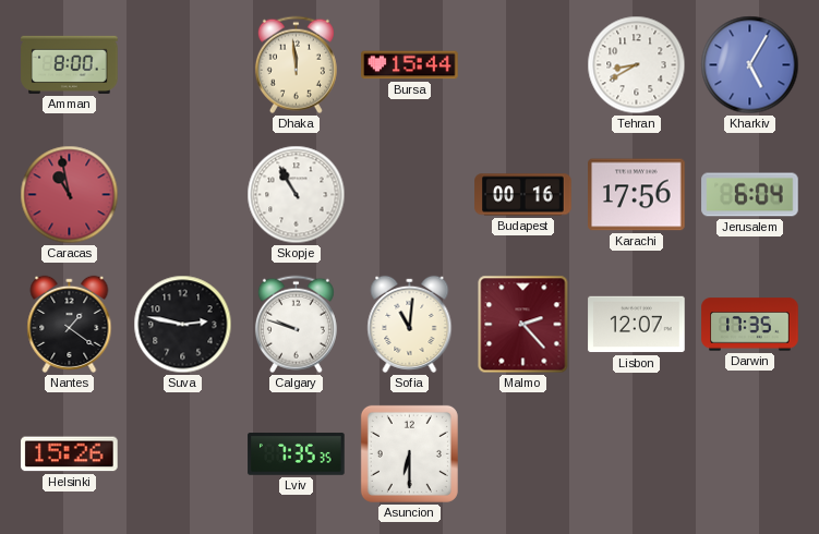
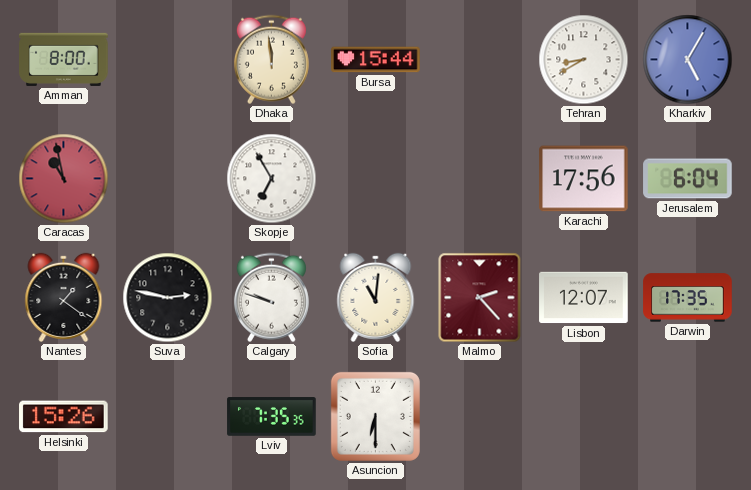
Skopje: 10:55 -> 6:55 (272, 179)
Budapest: 00:16 -> none (523, 195)
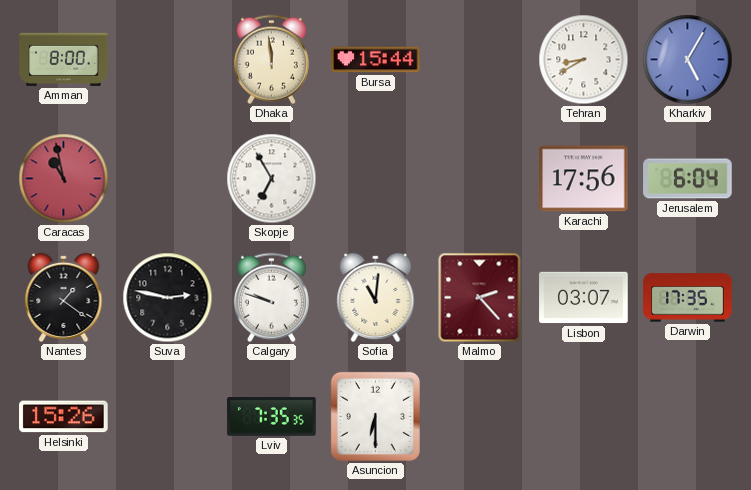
Lisbon: 12:07 -> 03:07 (584, 298)
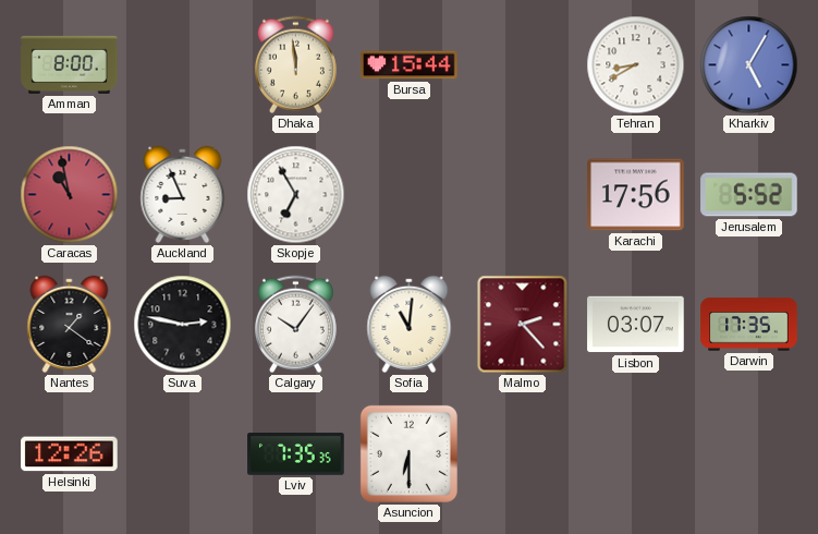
Auckland: none -> 8:56 (183, 194)
Jerusalem: 6:04 -> 5:52 (749, 195)
Calgary: 9:48 -> 10:06 (295, 325)
Helsinki: 15:26 -> 12:26 (70, 454)
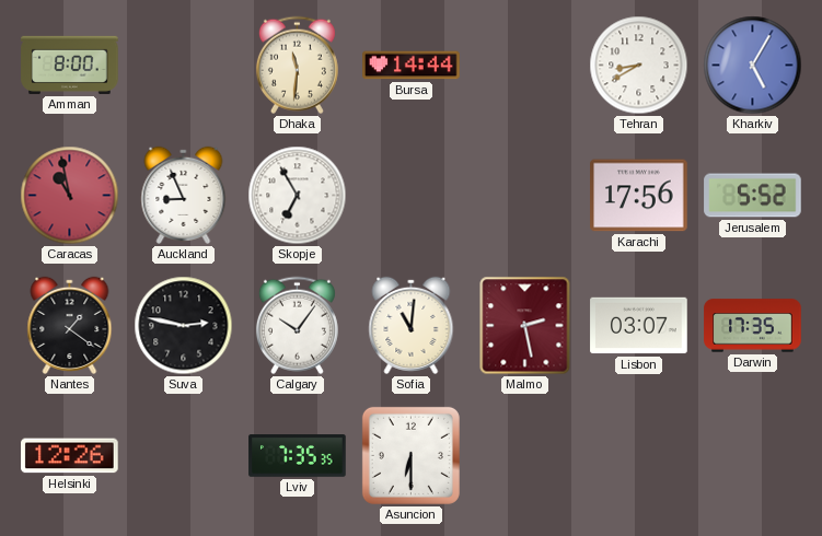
Dhaka: 11:59 -> 11:31 (297, 66)
Bursa: 15:44 -> 14:44 (412, 66)
Malmo: 2:23 -> 2:28 (525, 326)
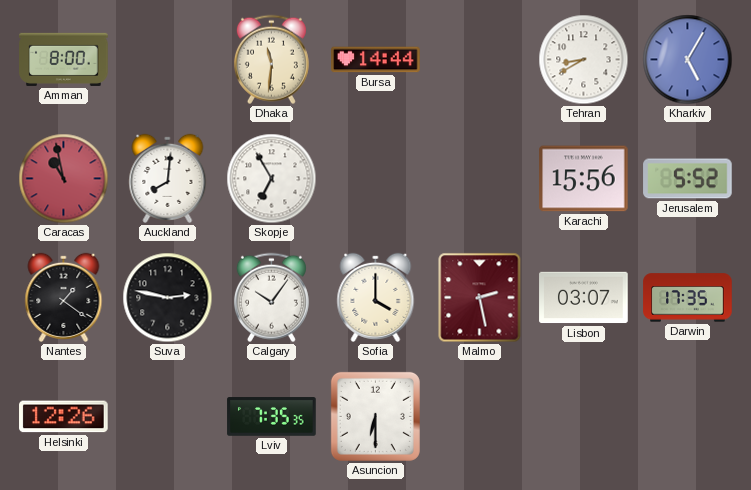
Auckland: 8:56 -> 8:01 (168, 178)
Karachi: 17:56 -> 15:56 (584, 179)
Sofia: 11:01 -> 4:00 (376, 297)
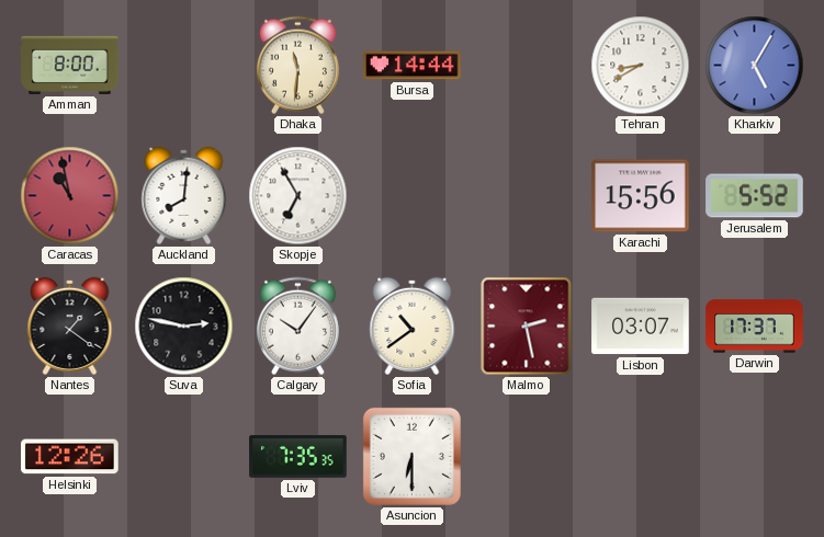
Sofia: 4:00 -> 10:39 (413, 325)
Darwin: 17:35 -> 17:37 (755, 327)
